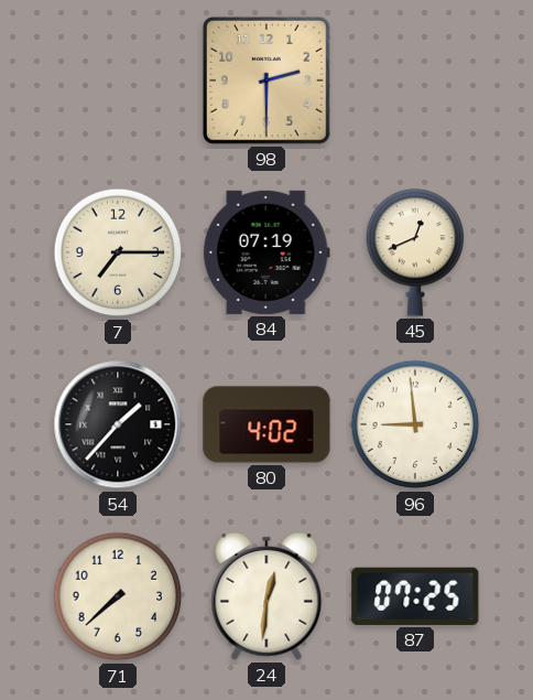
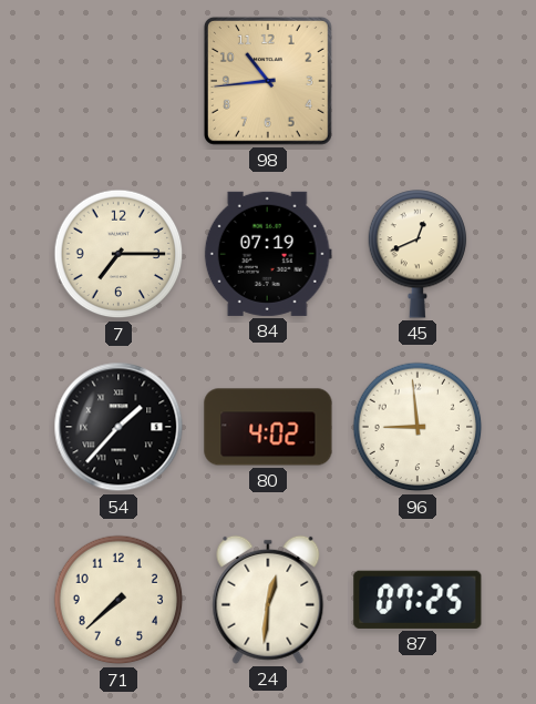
98: 2:30 -> 10:44 (268, 81)
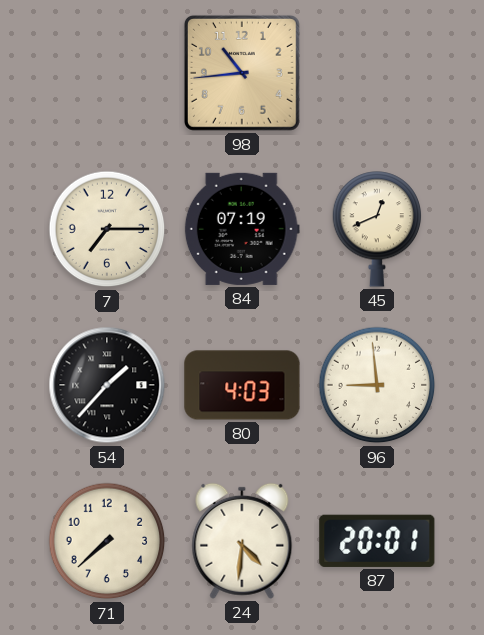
80: 4:02 -> 4:03 (242, 385)
24: 12:31 -> 4:31 (242, 541)
87: 07:25 -> 20:01 (377, 541)
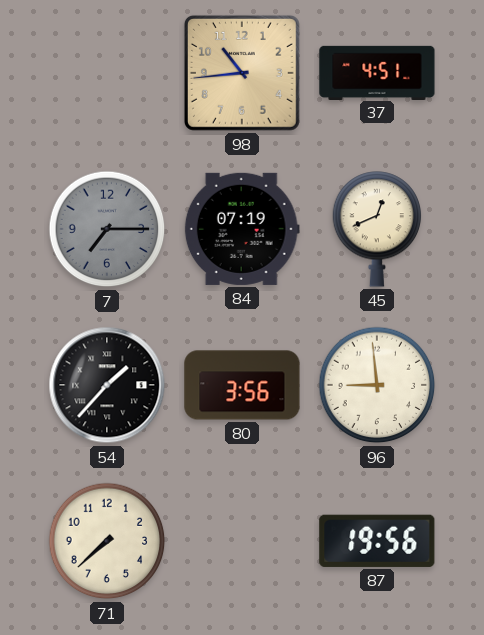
37: none -> 4:51 (377, 72)
7 dial: cream -> grey (107, 229)
80: 4:03 -> 3:56 (242, 385)
24: 4:31 -> none (242, 541)
87: 20:01 -> 19:56 (377, 541)
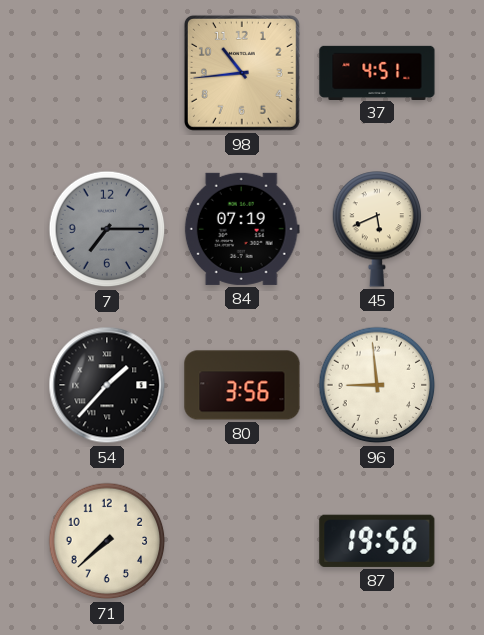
45: 12:41 -> 5:41 (377, 229)
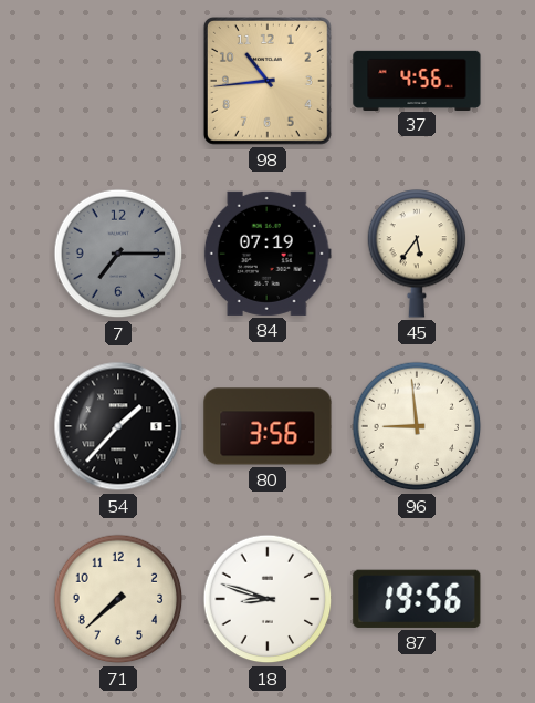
37: 4:51 -> 4:56 (417, 80)
45: 5:41 -> 5:36 (417, 254)
18: none -> 8:48 (267, 599)
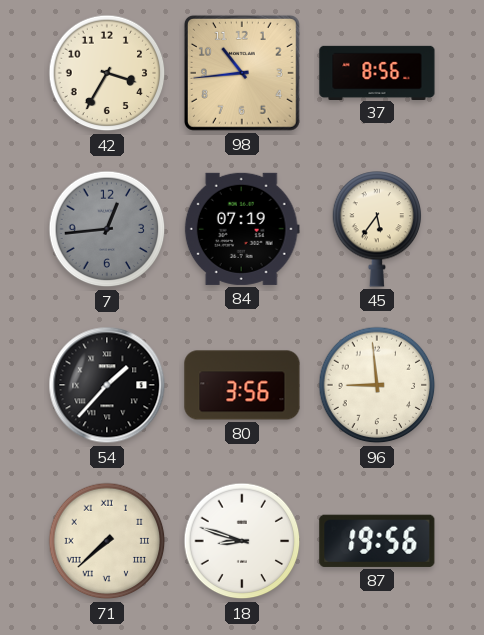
42: none -> 3:35 (107, 73)
37: 4:56 -> 8:56 (377, 72)
7: 7:15 -> 12:44 (107, 229)
71 numerals: Arabic -> Roman (107, 541)
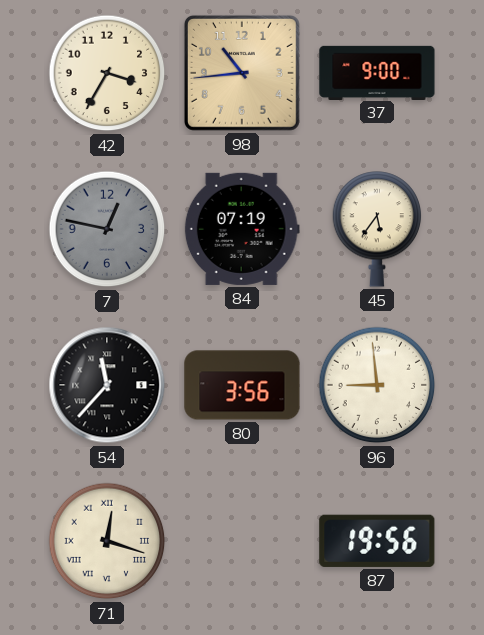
37: 8:56 -> 9:00 (377, 72)
7: 12:44 -> 12:47 (107, 229)
54: 1:37 -> 11:37 (107, 385)
71: 7:38 -> 12:18 (107, 541)
18: 8:48 -> none (242, 541)
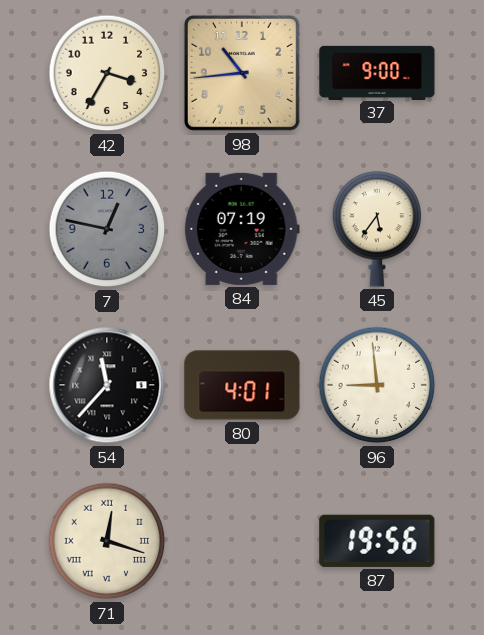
80: 3:56 -> 4:01 (242, 385)
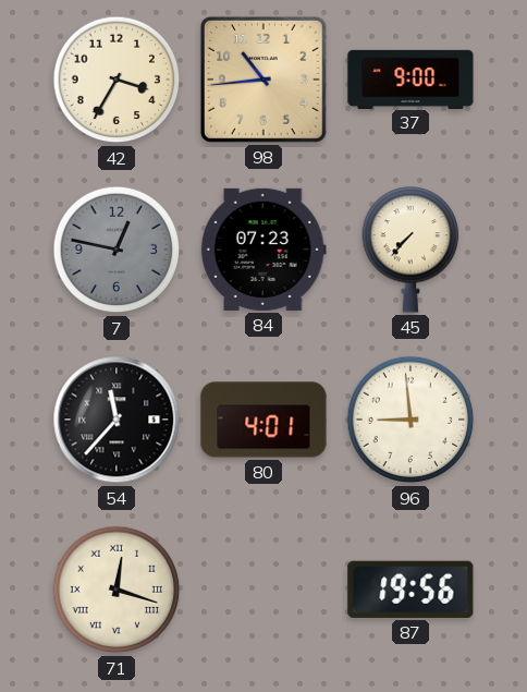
84: 07:19 -> 07:23 (263, 250)
45: 5:36 -> 7:37 (410, 250)
